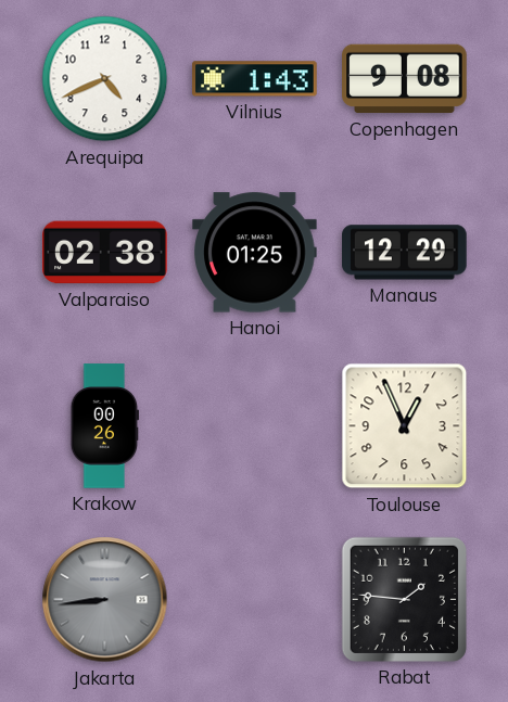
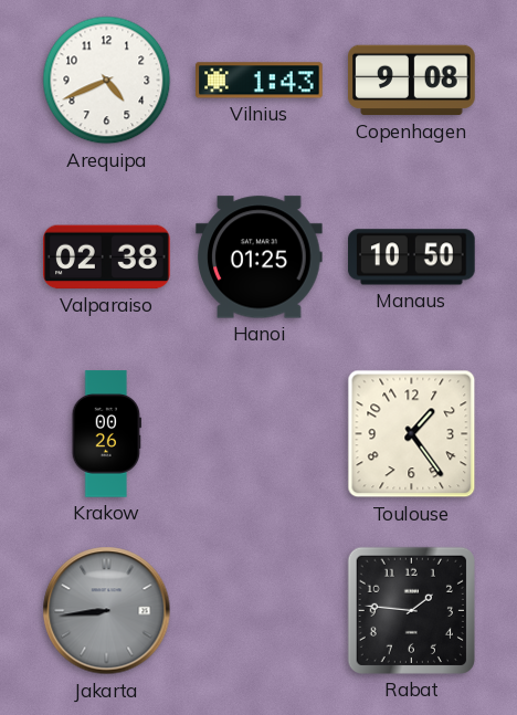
Manaus: 12:29 -> 10:50 (412, 257)
Toulouse: 12:56 -> 1:24 (412, 434)
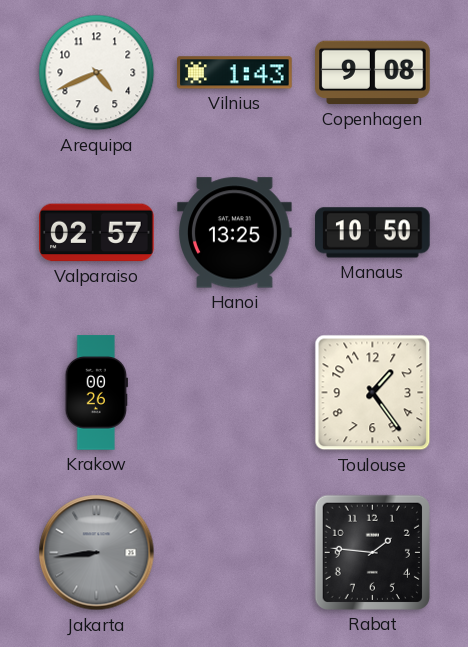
Valparaiso: 02:38 -> 02:57 (97, 233)
Hanoi: 01:25 -> 13:25 (235, 233)
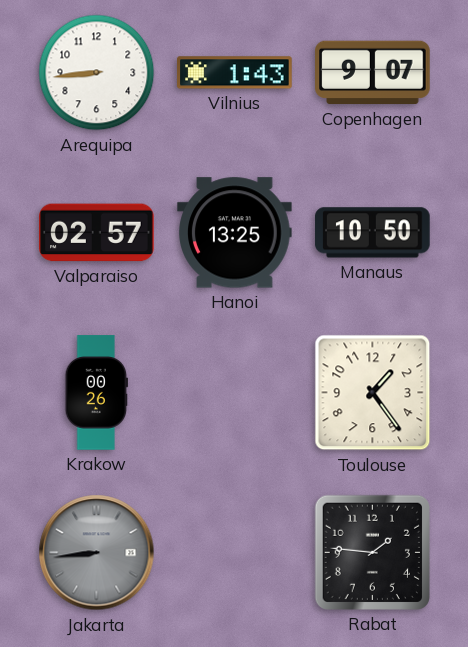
Arequipa: 4:41 -> 8:44 (97, 73)
Copenhagen: 9:08 -> 9:07 (373, 73)
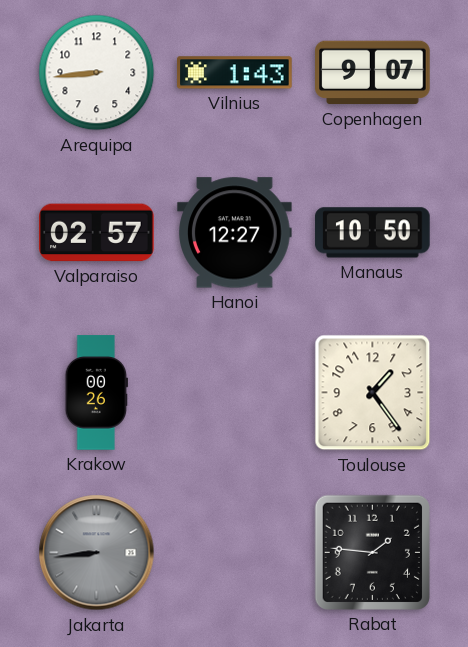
Hanoi: 13:25 -> 12:27 (235, 233)
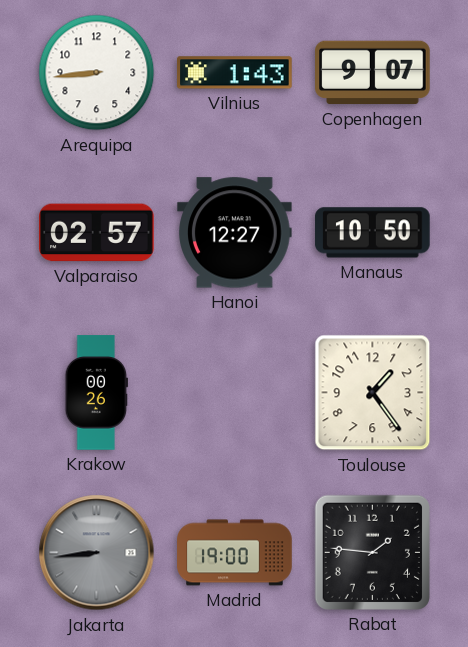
Madrid: none -> 19:00 (235, 553)
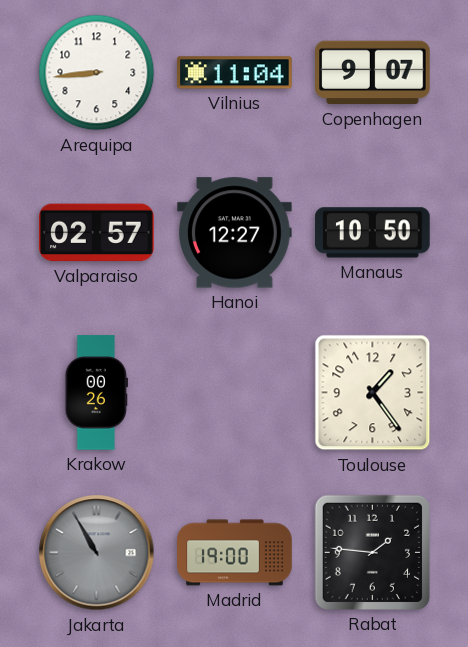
Vilnius: 1:43 -> 11:04 (235, 73)
Jakarta: 8:44 -> 10:55 (97, 553)
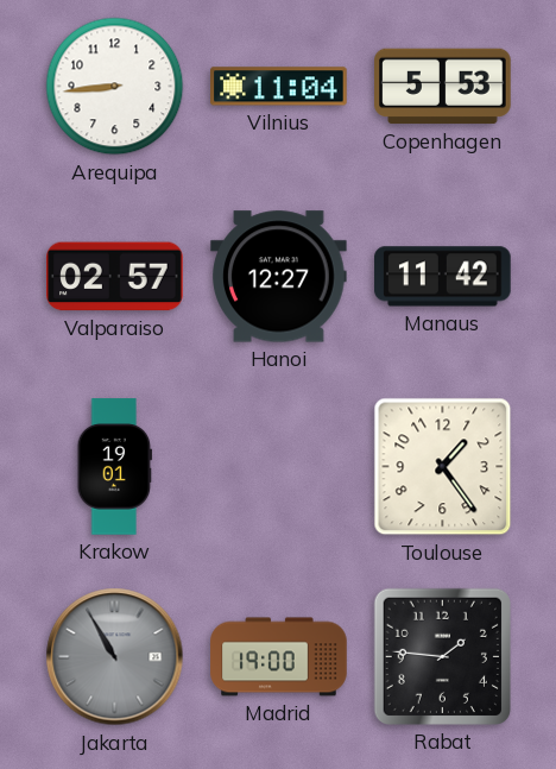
Copenhagen: 9:07 -> 5:53 (443, 87)
Manaus: 10:50 -> 11:42 (443, 277)
Krakow: 00:26 -> 19:01 (114, 467)
